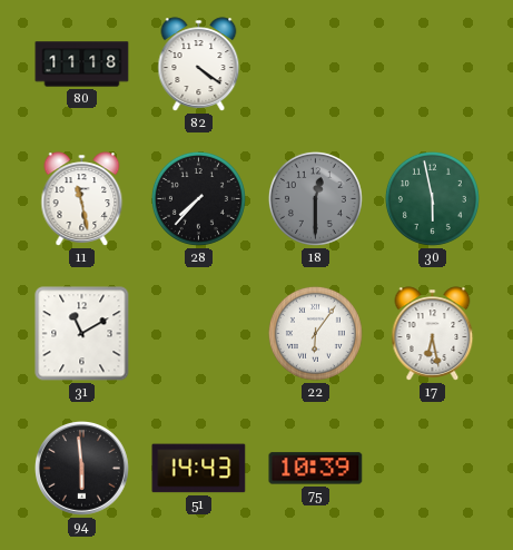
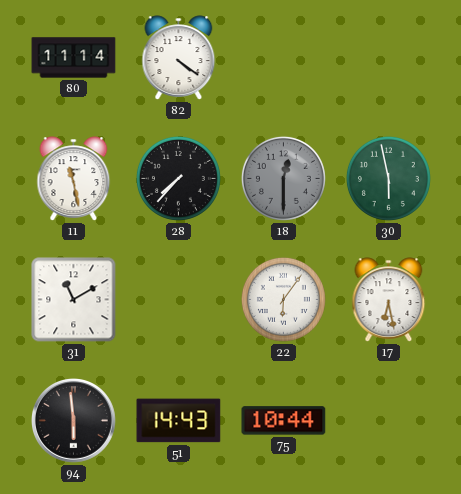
80: 11:18 -> 11:14 (74, 58)
75: 10:39 -> 10:44 (284, 421)
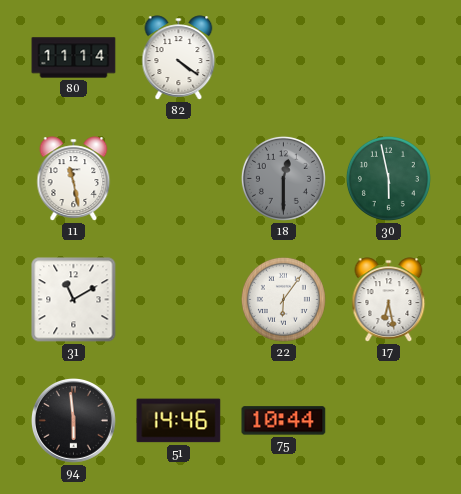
28: 7:37 -> none (178, 178)
51: 14:43 -> 14:46 (179, 421)
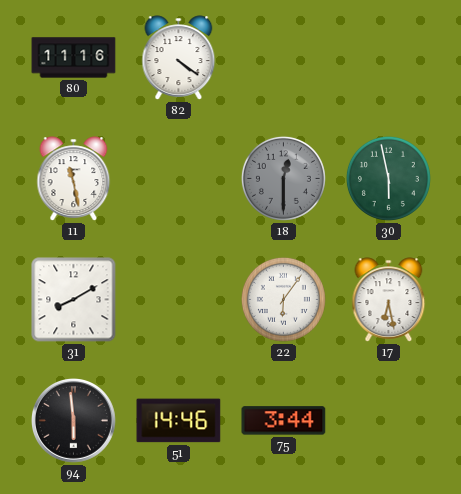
80: 11:14 -> 11:16 (74, 58)
31: 11:10 -> 8:10 (74, 300)
75: 10:44 -> 3:44 (284, 421)
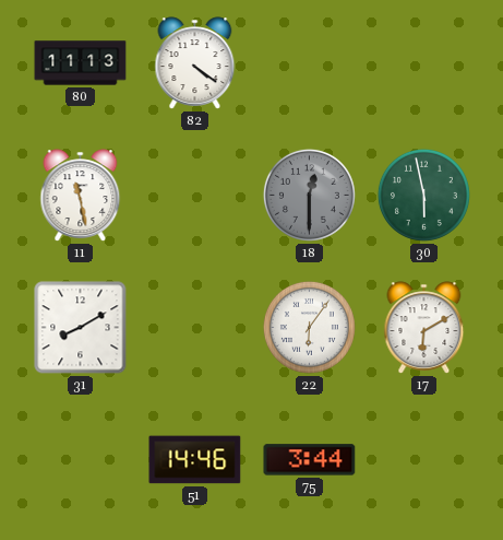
80: 11:16 -> 11:13 (81, 63)
17: 6:28 -> 6:10 (424, 328)
94: 5:59 -> none (74, 421)
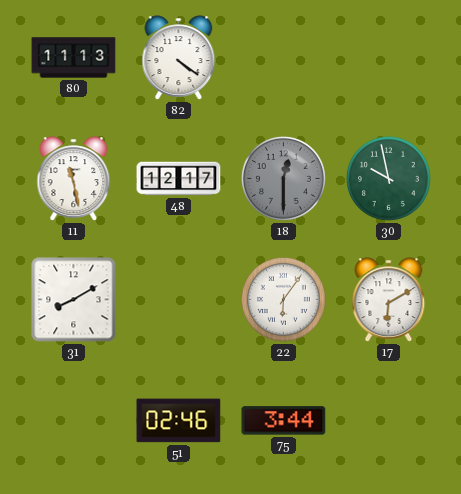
48: none -> 12:17 (179, 179)
30: 5:58 -> 9:58 (388, 178)
51: 14:46 -> 02:46 (179, 421)
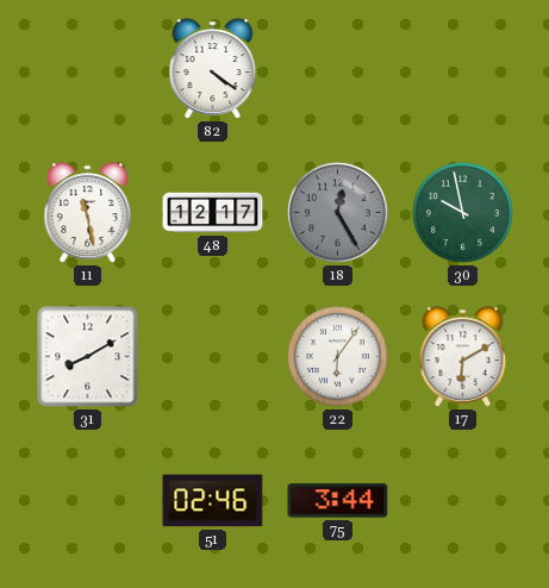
80: 11:13 -> none (74, 58)
18: 12:30 -> 12:25 (337, 212)
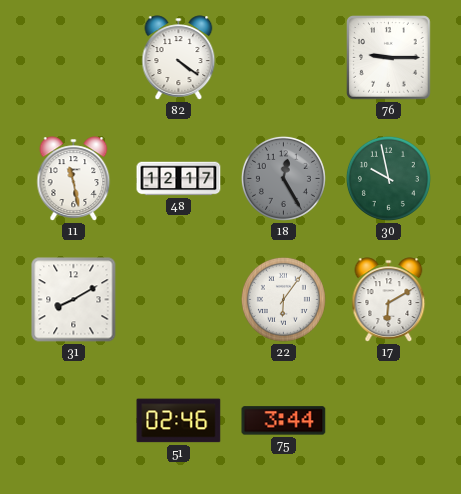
76: none -> 9:15 (389, 58)
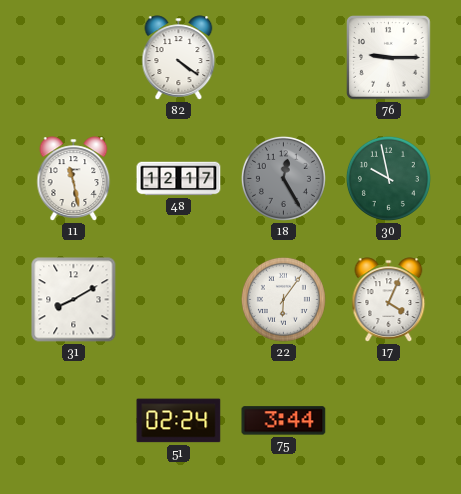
17: 6:10 -> 4:04 (389, 300)
51: 02:46 -> 02:24 (179, 421)
